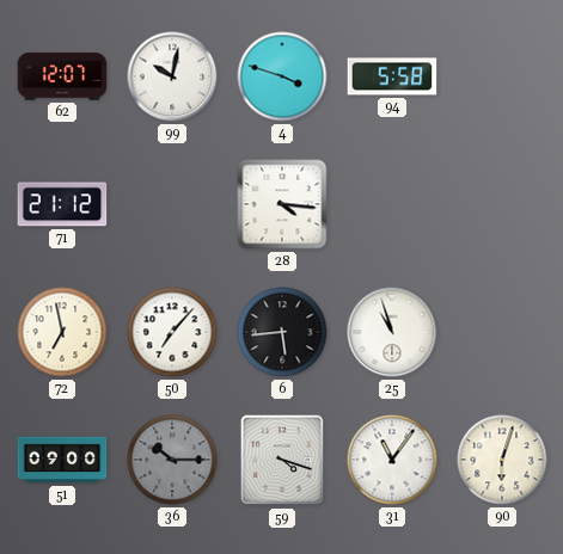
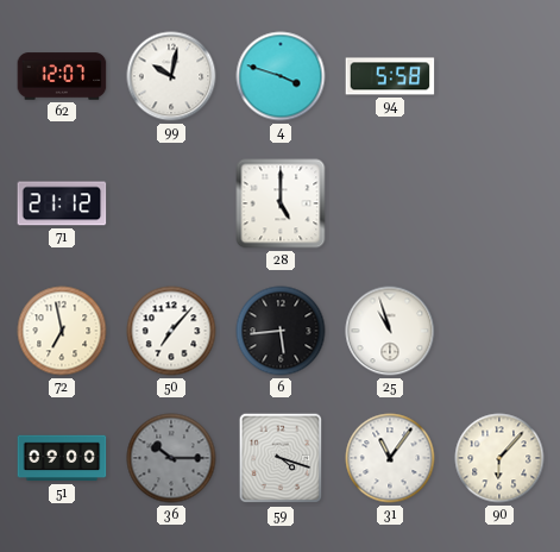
28: 4:16 -> 5:00 (281, 203)
90: 6:03 -> 6:07 (499, 458)
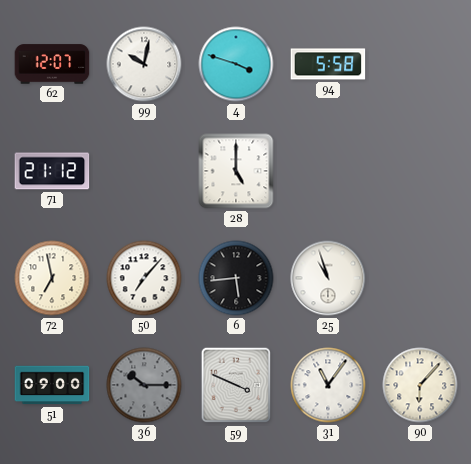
59: 4:18 -> 3:49 (236, 385)
